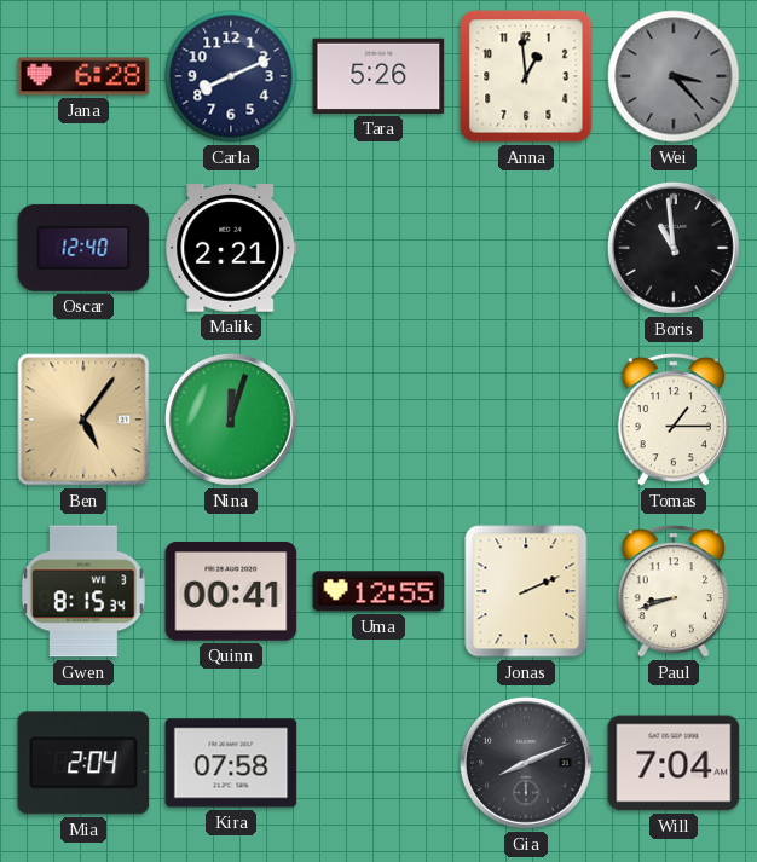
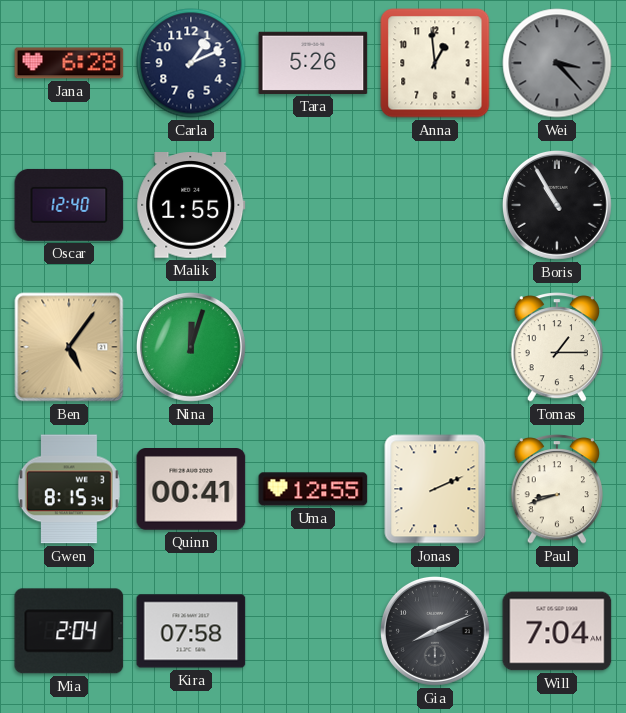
Carla: 8:11 -> 1:11 (191, 63)
Malik: 2:21 -> 1:55 (191, 205)
Boris: 10:59 -> 10:55 (557, 205)
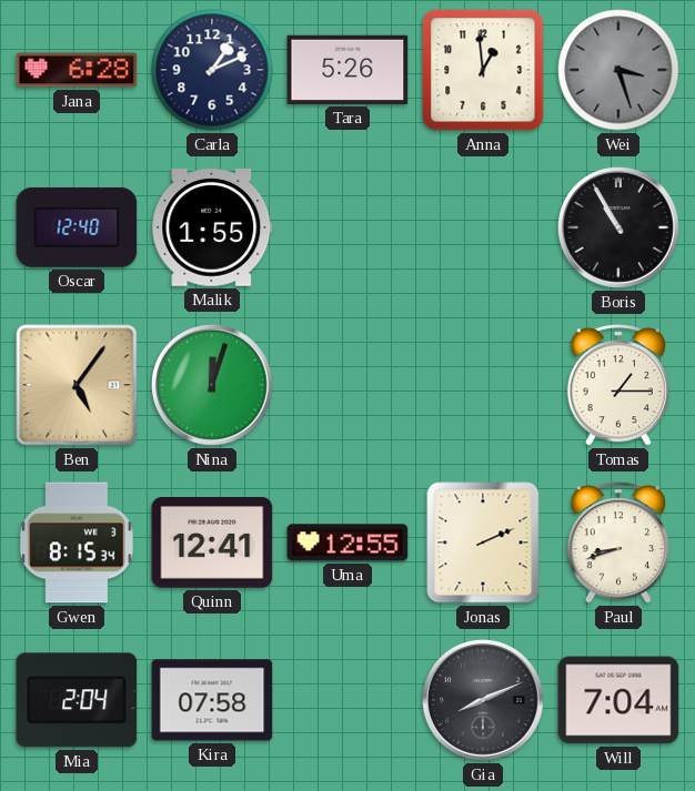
Wei: 3:23 -> 3:27 (618, 70)
Quinn: 00:41 -> 12:41 (212, 542)
